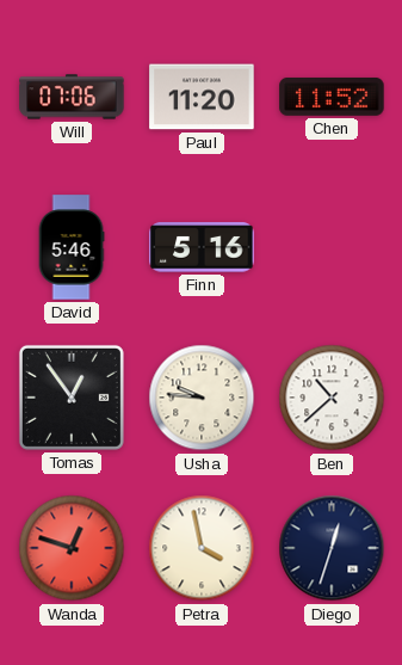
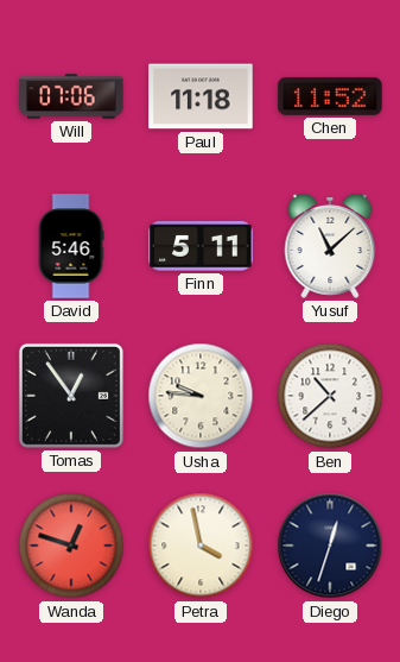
Paul: 11:20 -> 11:18 (201, 96)
Finn: 5:16 -> 5:11 (201, 246)
Yusuf: none -> 11:08 (330, 246)
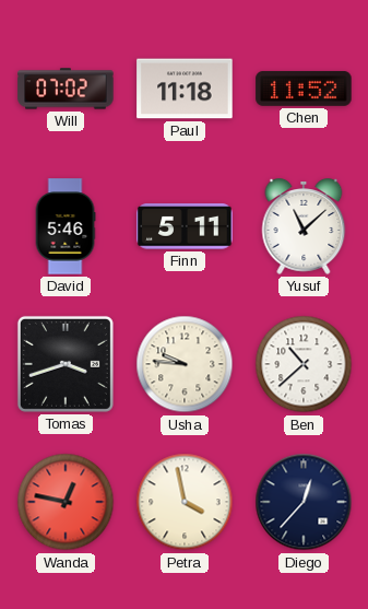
Will: 07:06 -> 07:02 (66, 89)
Tomas: 12:54 -> 3:42 (66, 364)
Wanda: 12:48 -> 12:47 (66, 502)
Diego: 12:33 -> 12:37 (304, 502)
